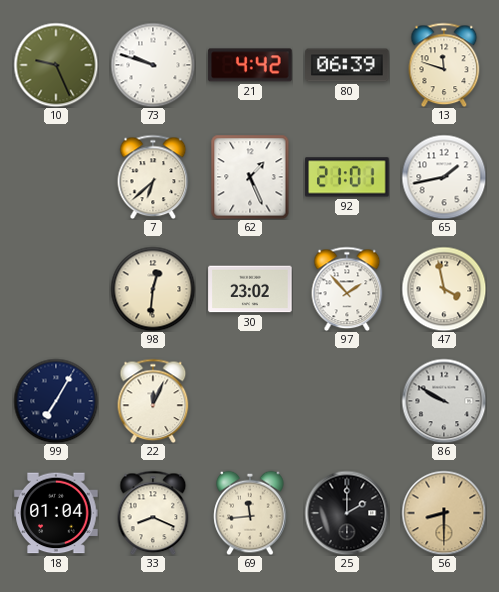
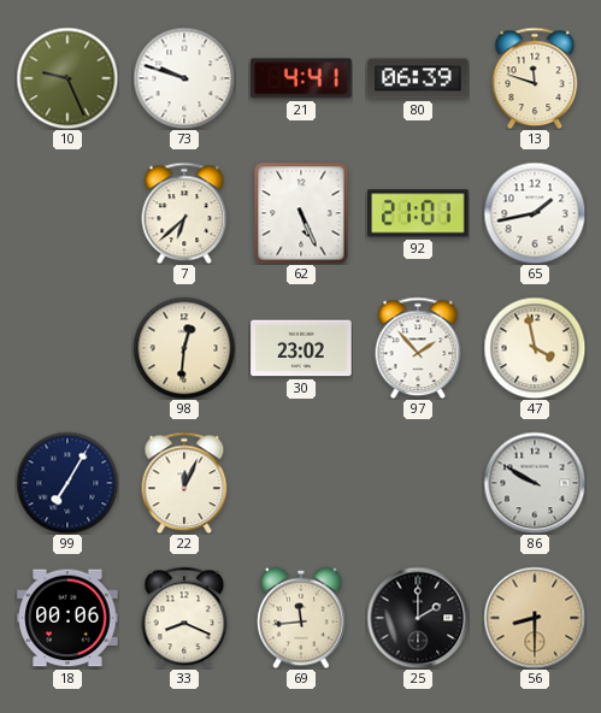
21: 4:42 -> 4:41 (301, 78)
62: 1:26 -> 5:26 (301, 213)
18: 01:04 -> 00:06 (67, 618)
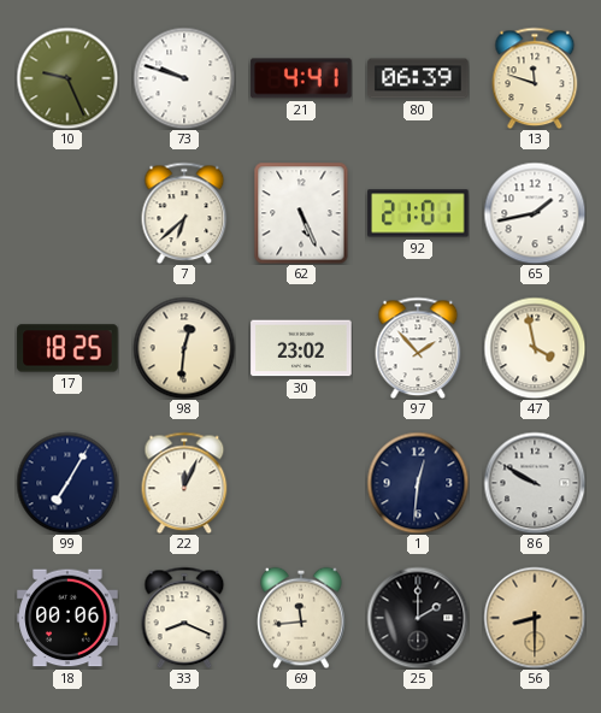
17: none -> 18:25 (67, 348)
1: none -> 12:31 (418, 483)
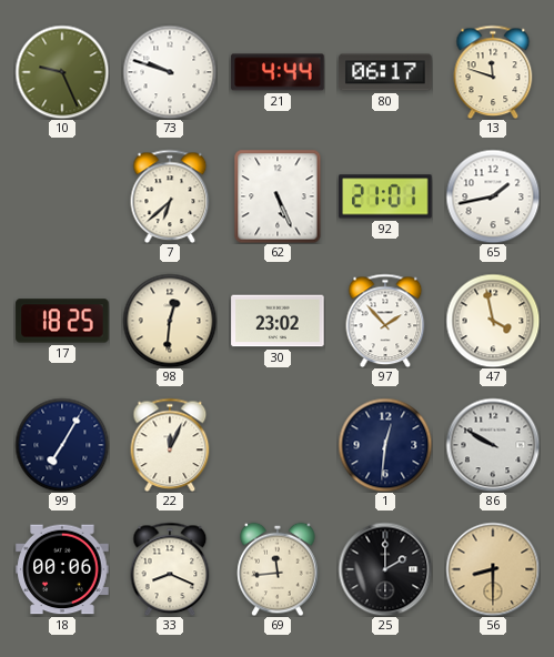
21: 4:41 -> 4:44 (278, 72)
80: 06:39 -> 06:17 (385, 72)
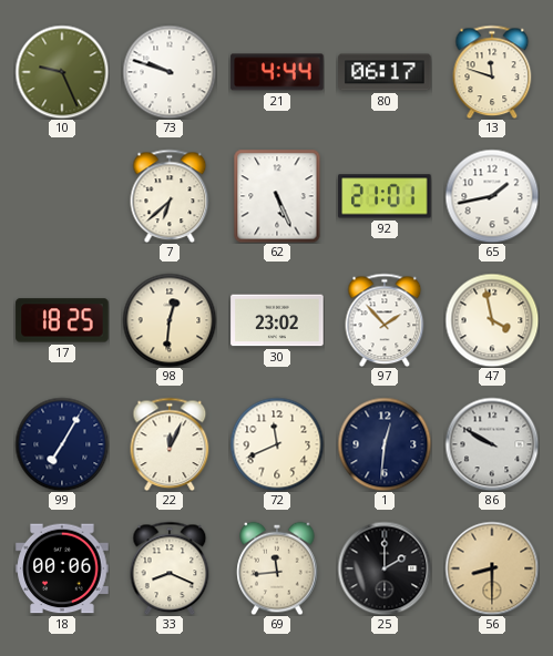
72: none -> 11:41 (277, 444)
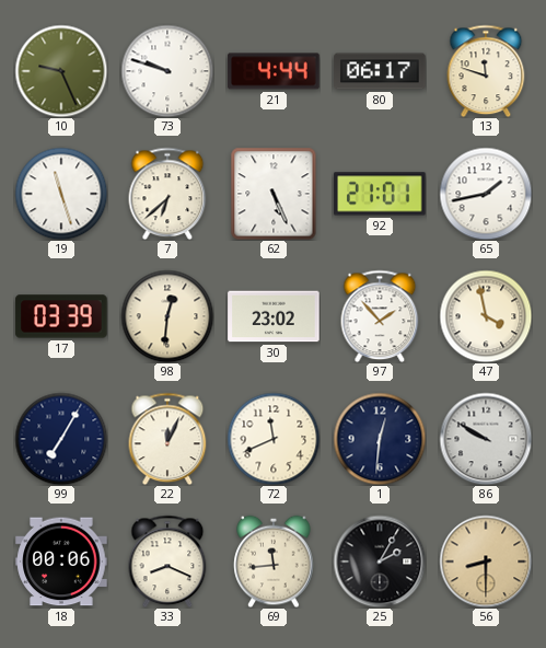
19: none -> 11:27 (61, 194)
17: 18:25 -> 03:39 (61, 316)
25: 2:00 -> 2:05 (380, 562)
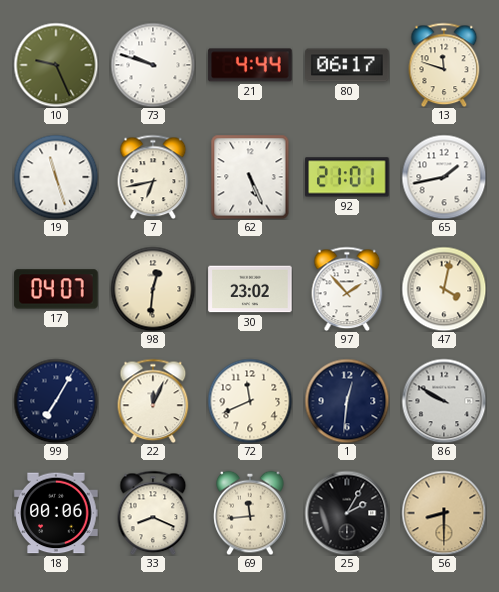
7: 6:38 -> 6:43 (153, 177)
17: 03:39 -> 04:07 (56, 289)
47: 3:58 -> 4:02 (444, 289)
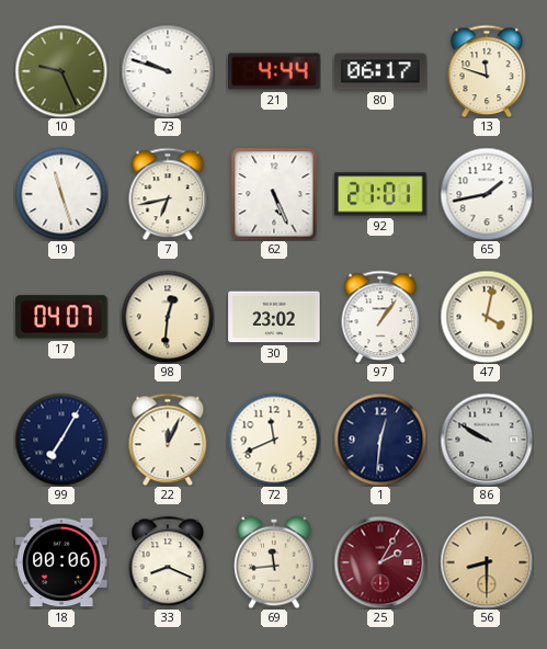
97: 1:53 -> 1:06 (380, 317)
25 dial: black -> burgundy (380, 562)
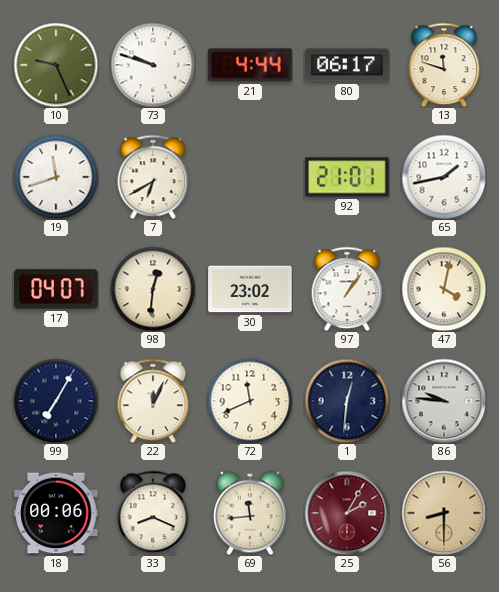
19: 11:27 -> 11:42 (56, 177)
7: 6:43 -> 6:40 (153, 177)
62: 5:26 -> none (274, 194)
86: 9:50 -> 9:46 (444, 401)
